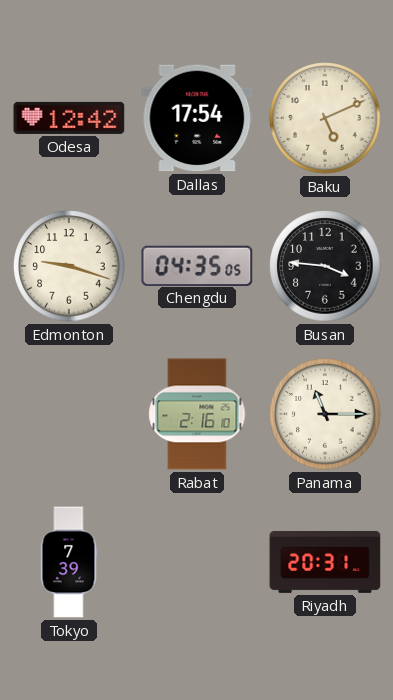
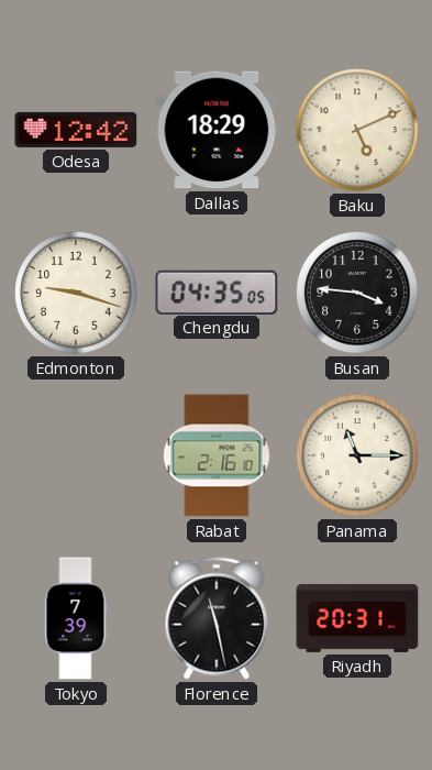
Dallas: 17:54 -> 18:29 (217, 130)
Florence: none -> 11:28 (217, 618)
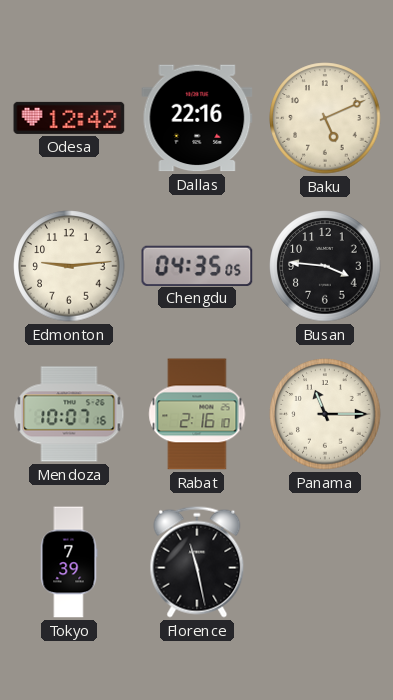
Dallas: 18:29 -> 22:16 (197, 118)
Edmonton: 9:18 -> 9:14 (69, 266)
Mendoza: none -> 10:07 (69, 414)
Riyadh: 20:31 -> none (357, 618)
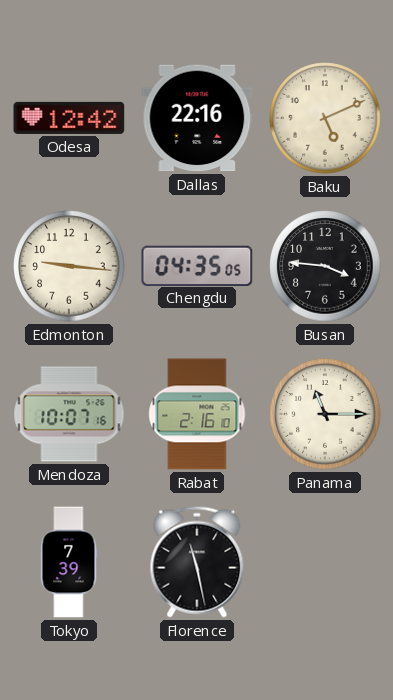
Edmonton: 9:14 -> 9:16 (69, 266)
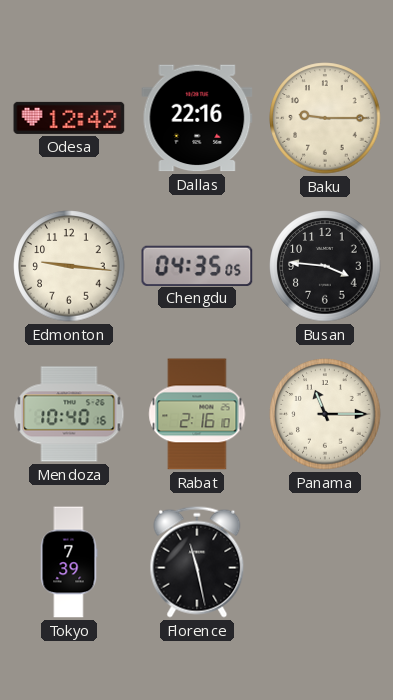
Baku: 5:11 -> 9:15 (325, 118)
Mendoza: 10:07 -> 10:40 (69, 414)
